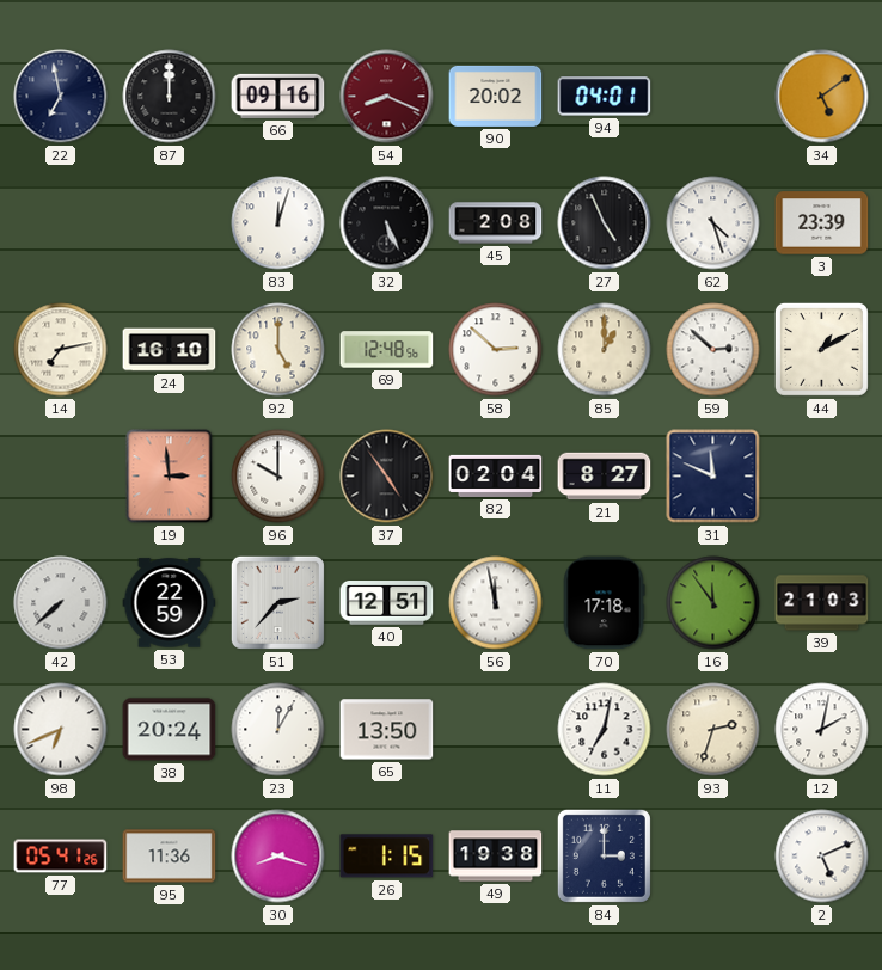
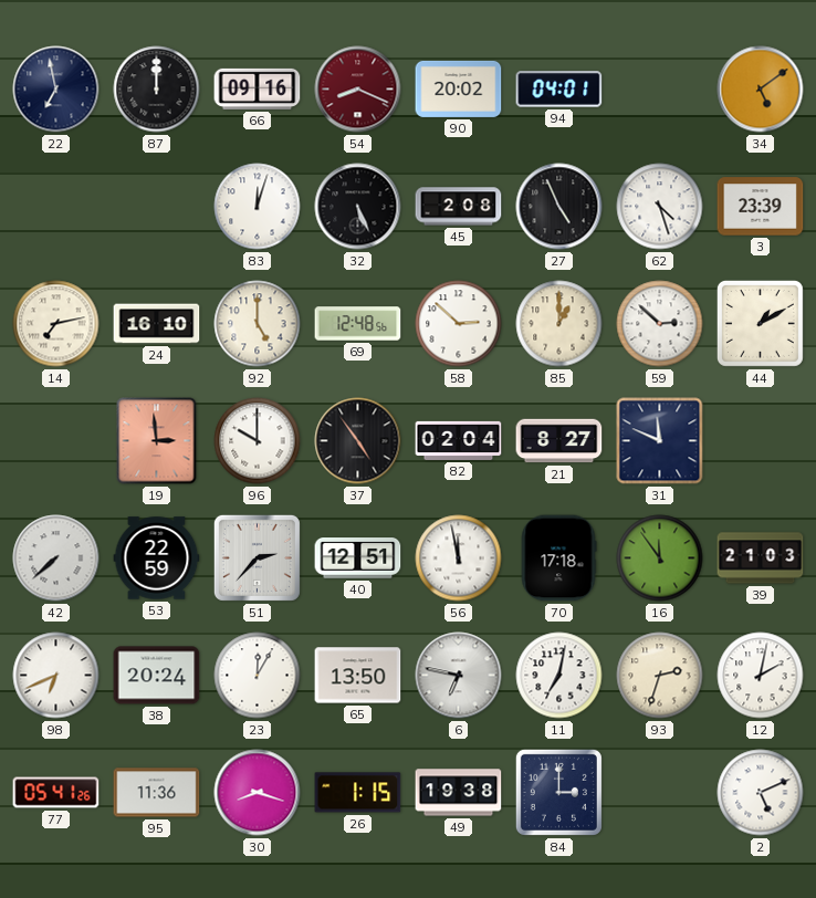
6: none -> 6:47 (459, 676)
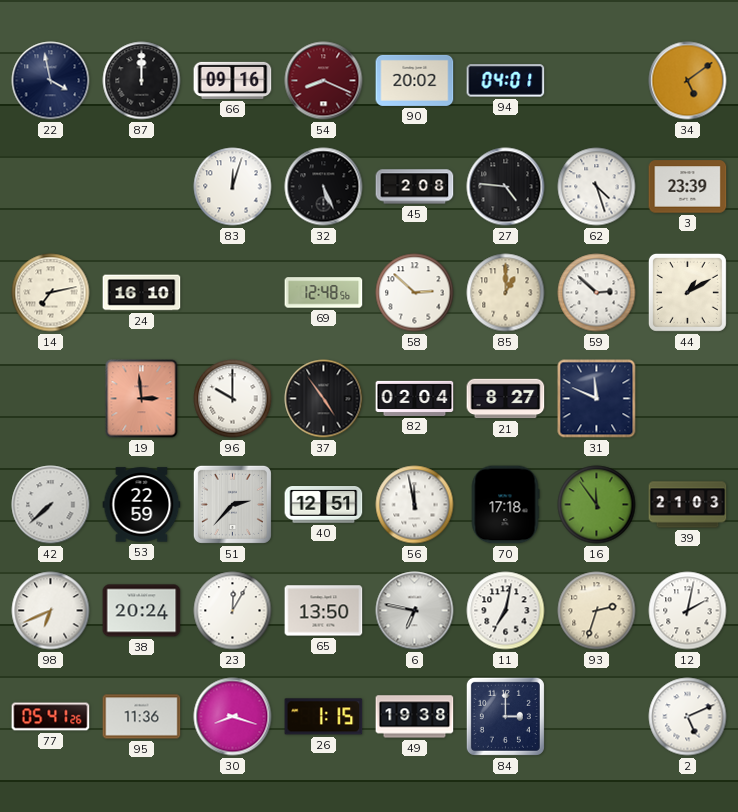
22: 6:58 -> 3:58 (51, 81)
27: 4:56 -> 4:46 (506, 187)
92: 5:00 -> none (258, 324)
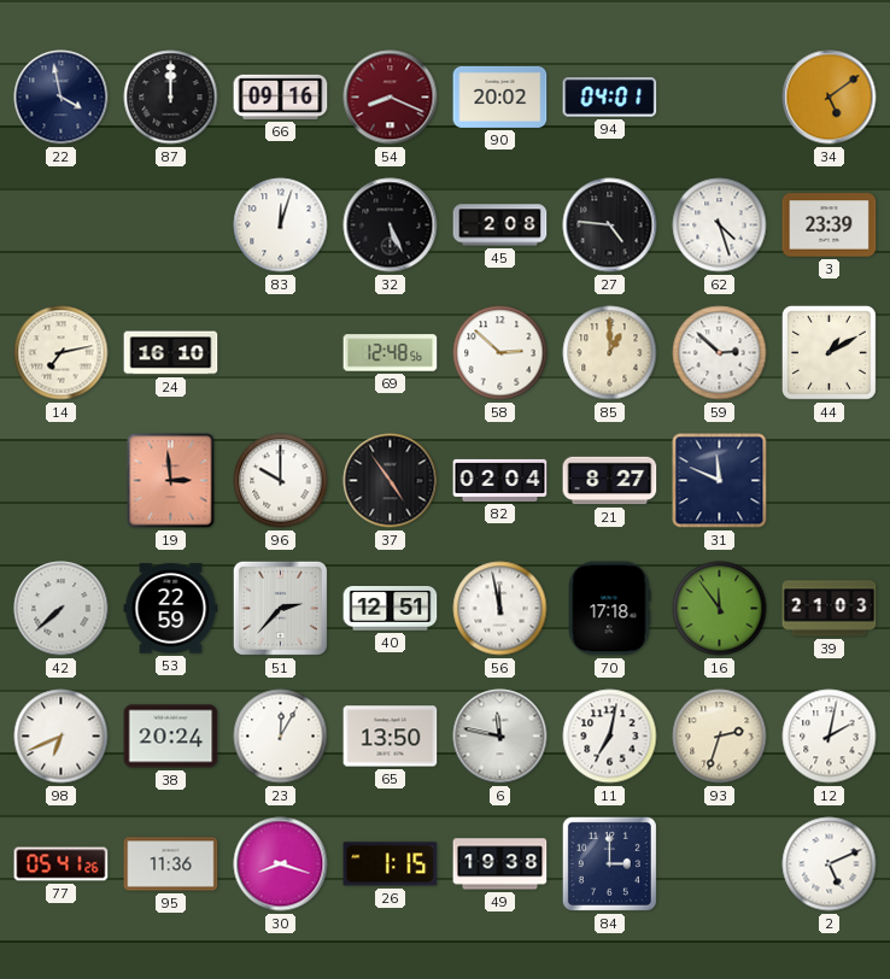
6: 6:47 -> 11:47 (500, 737)
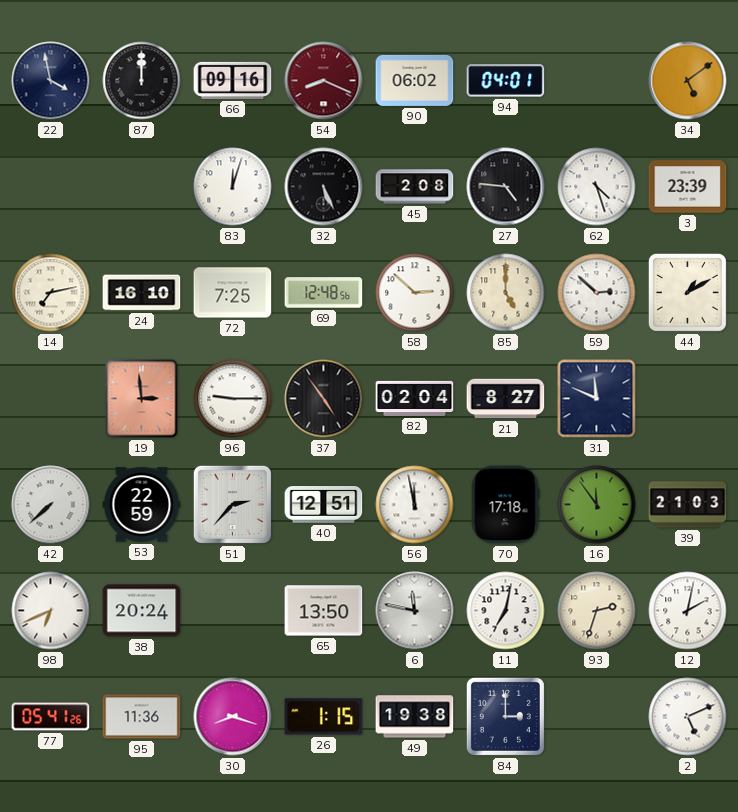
90: 20:02 -> 06:02 (415, 80)
72: none -> 7:25 (233, 293)
85: 1:00 -> 5:00 (506, 293)
96: 10:00 -> 9:15 (233, 399)
23: 12:05 -> none (281, 737)
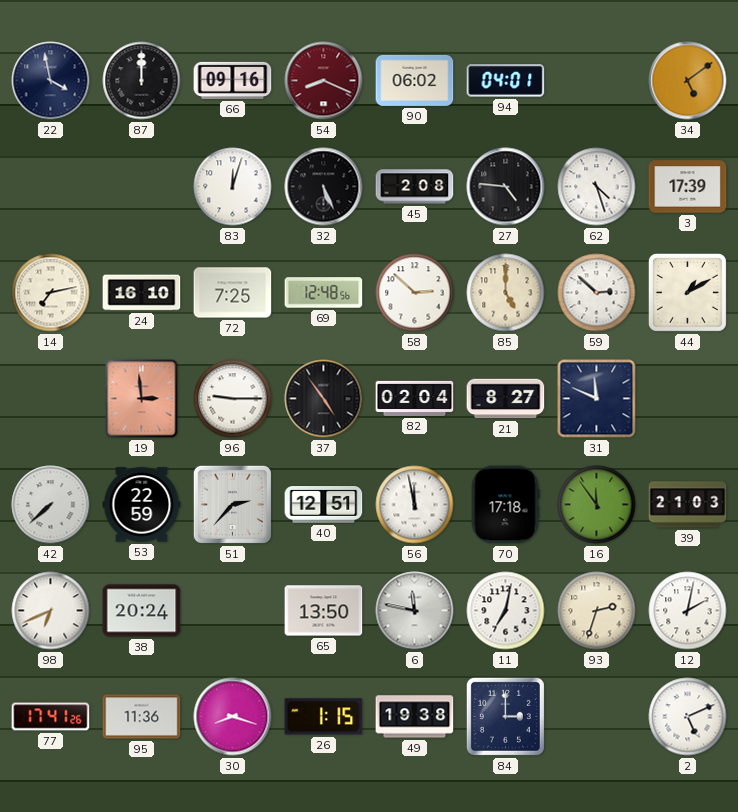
3: 23:39 -> 17:39 (688, 187)
77: 05:41 -> 17:41 (51, 717)
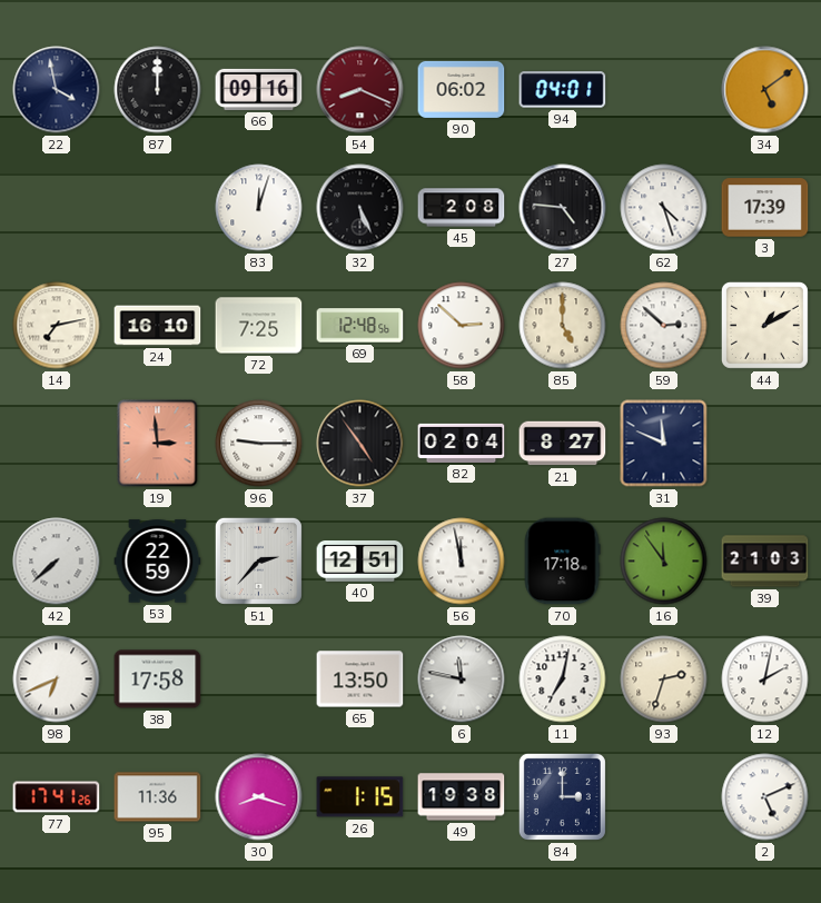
38: 20:24 -> 17:58 (158, 679)
